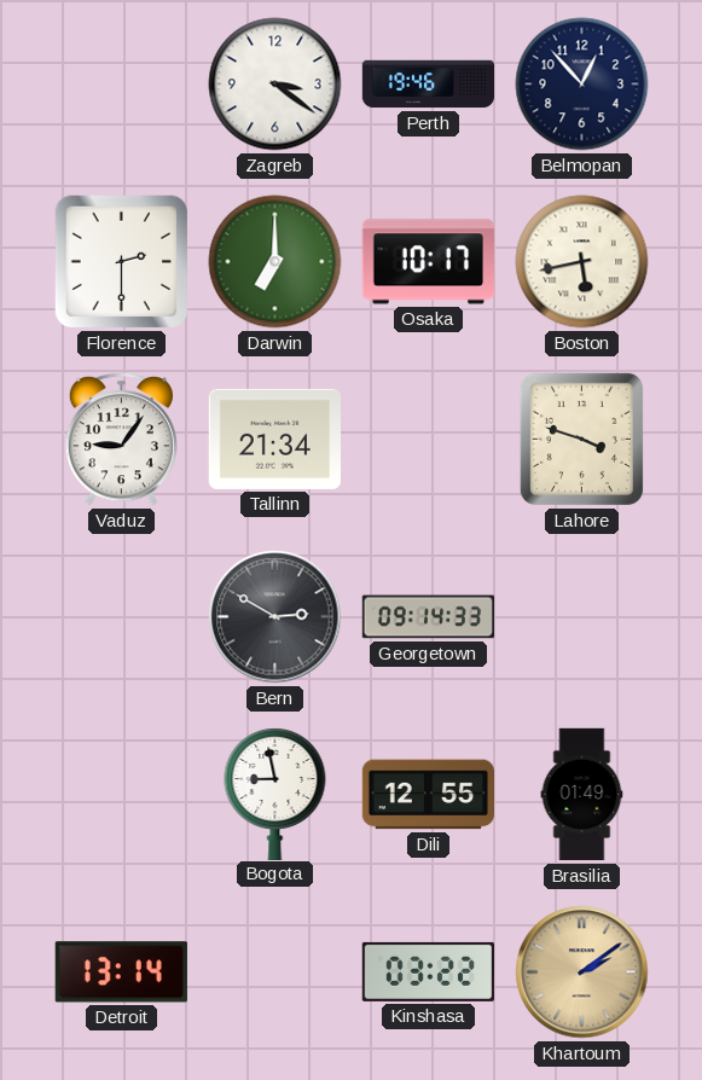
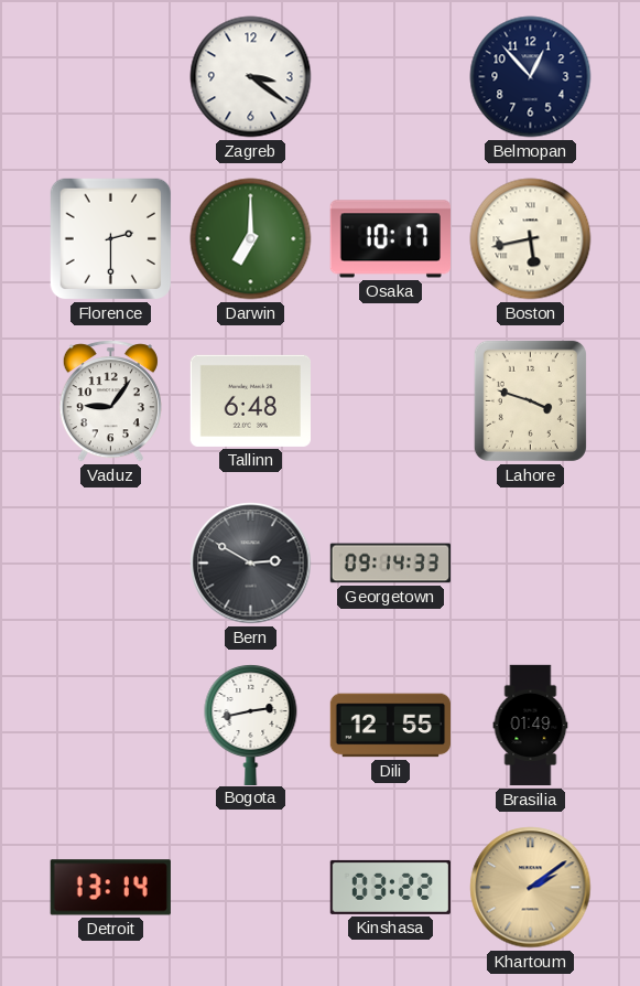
Perth: 19:46 -> none (429, 85)
Tallinn: 21:34 -> 6:48 (250, 400)
Bogota: 8:58 -> 2:43 (251, 724)
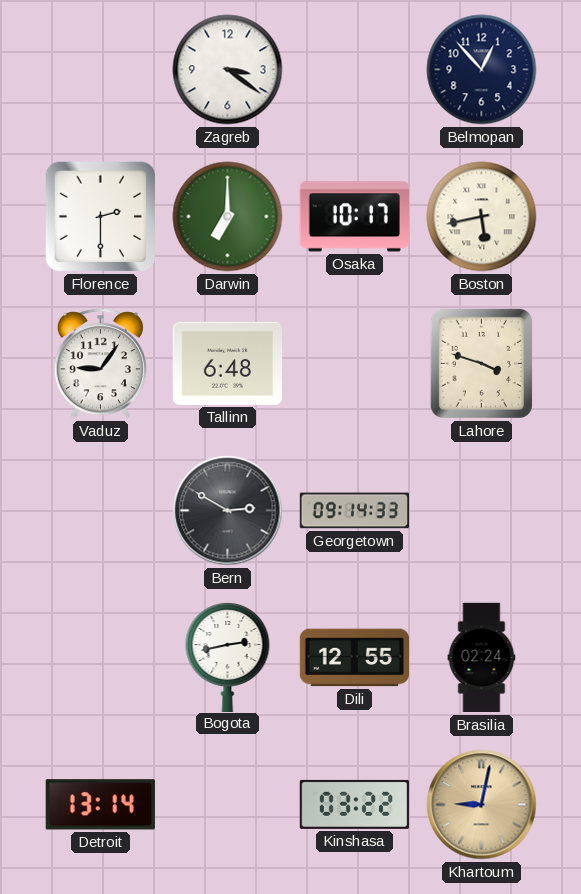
Brasilia: 01:49 -> 02:24 (482, 658)
Khartoum: 2:09 -> 9:02 (482, 805)
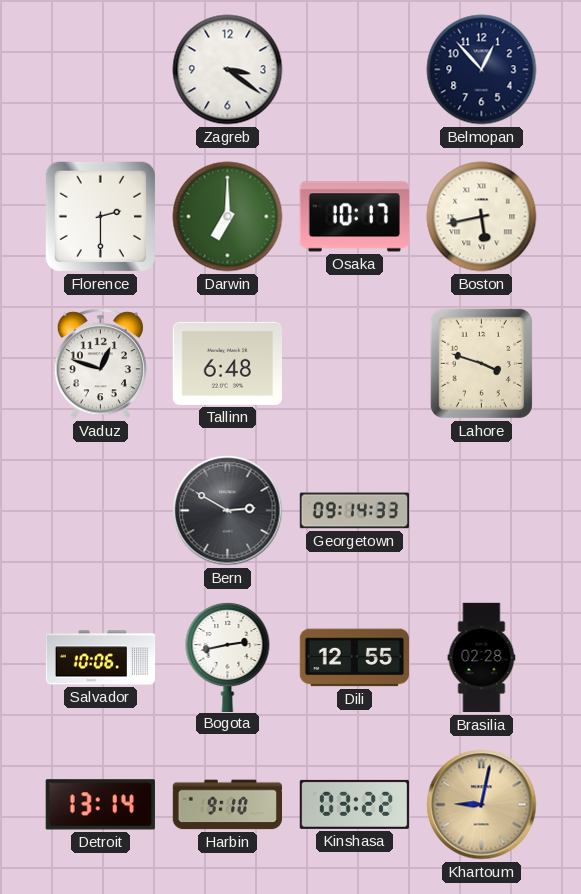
Vaduz: 9:06 -> 12:48 (100, 364)
Salvador: none -> 10:06 (101, 658)
Brasilia: 02:24 -> 02:28 (482, 658)
Harbin: none -> 9:10 (227, 805)
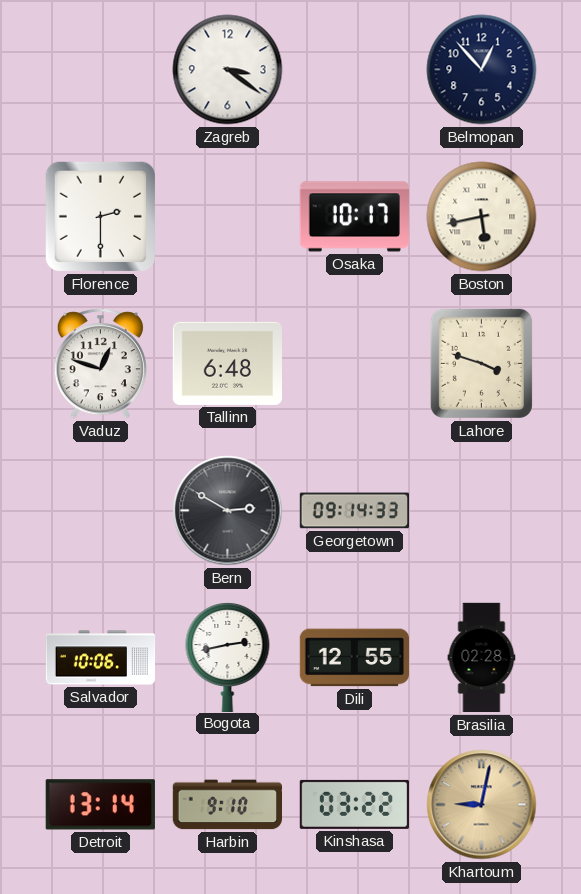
Darwin: 7:00 -> none (228, 217)
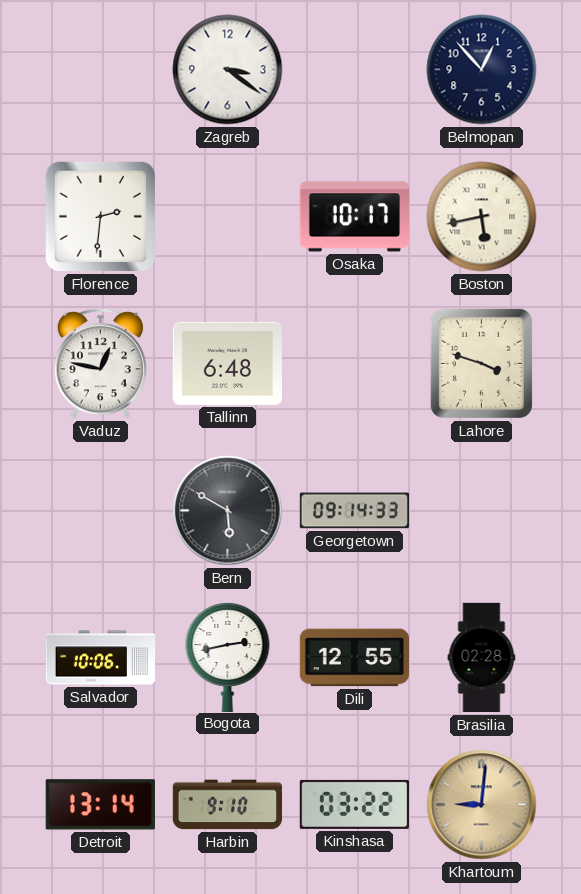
Florence: 2:30 -> 2:31 (101, 217)
Vaduz: 12:48 -> 12:47 (100, 364)
Bern: 2:50 -> 5:50 (228, 511)
Khartoum: 9:02 -> 9:01 (482, 805)
